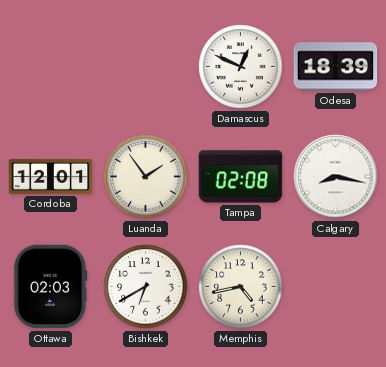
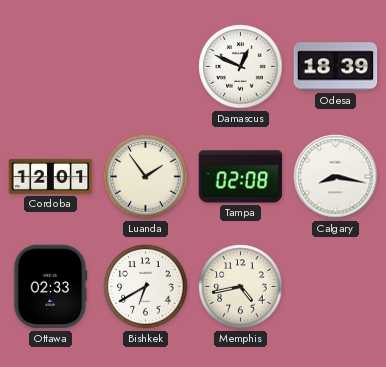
Ottawa: 02:03 -> 02:33 (51, 287)
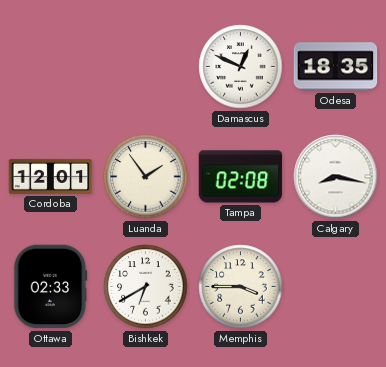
Odesa: 18:39 -> 18:35 (336, 67)
Memphis: 4:43 -> 3:45 (241, 287)
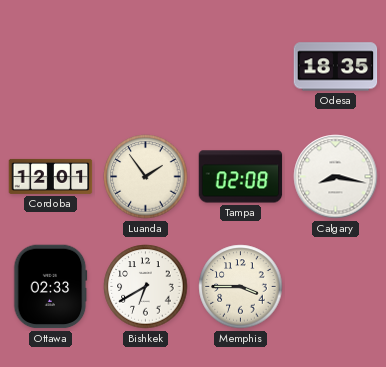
Damascus: 12:49 -> none (241, 67)
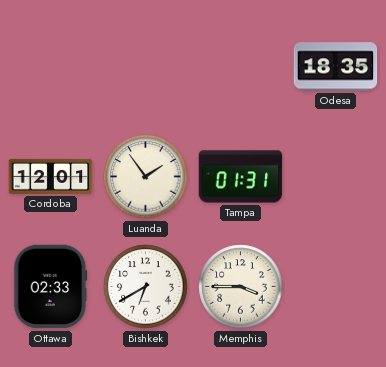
Tampa: 02:08 -> 01:31 (241, 177)
Calgary: 8:17 -> none (336, 177)
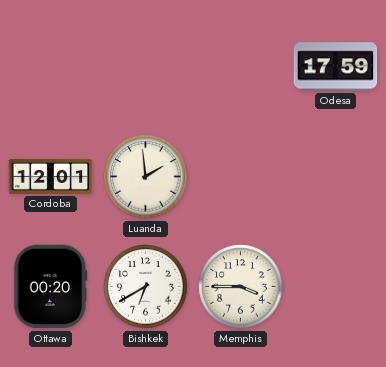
Odesa: 18:35 -> 17:59 (336, 67)
Luanda: 1:54 -> 1:59 (146, 177)
Tampa: 01:31 -> none (241, 177)
Ottawa: 02:33 -> 00:20 (51, 287)
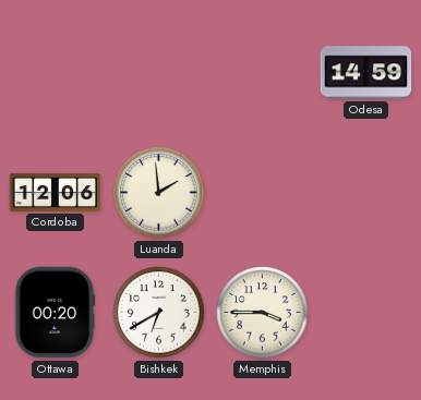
Odesa: 17:59 -> 14:59 (366, 73)
Cordoba: 12:01 -> 12:06 (56, 192)
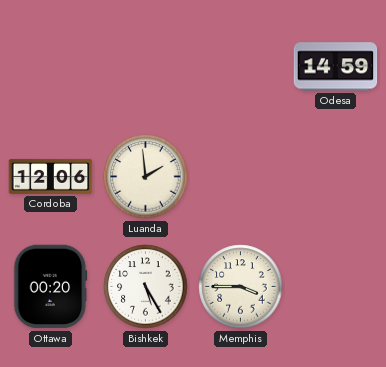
Bishkek: 6:40 -> 5:25 (146, 287)
